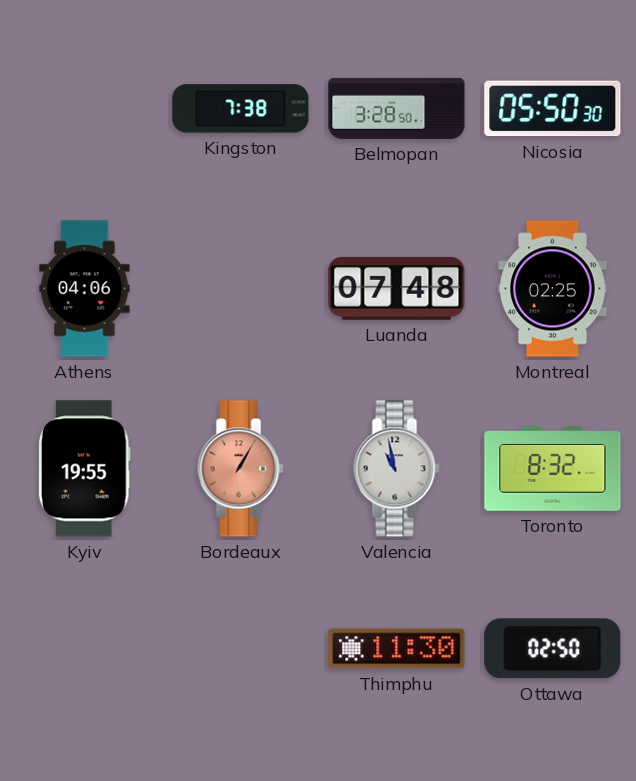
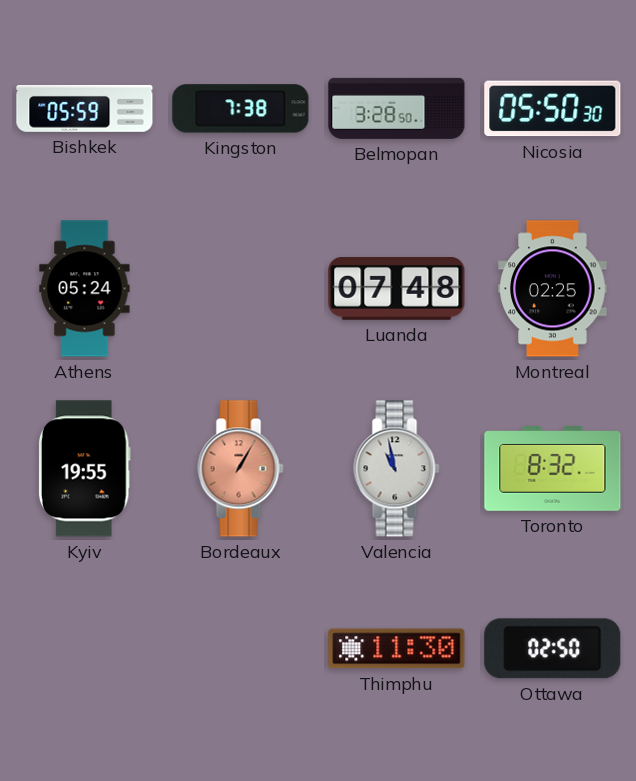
Bishkek: none -> 05:59 (85, 108)
Athens: 04:06 -> 05:24 (85, 289)
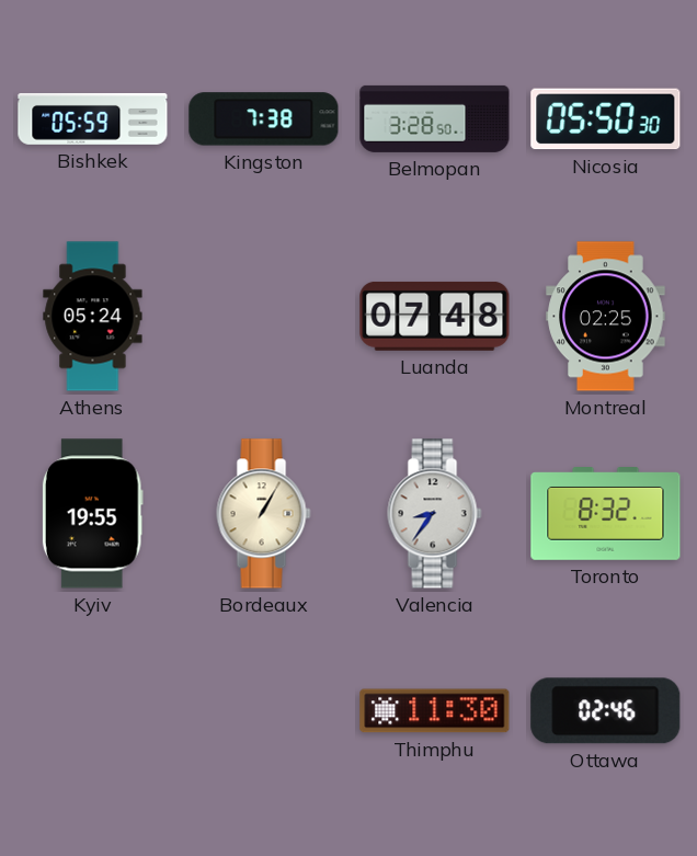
Bordeaux dial: salmon -> cream (264, 514)
Valencia: 10:58 -> 8:36 (435, 514)
Ottawa: 02:50 -> 02:46 (606, 711)
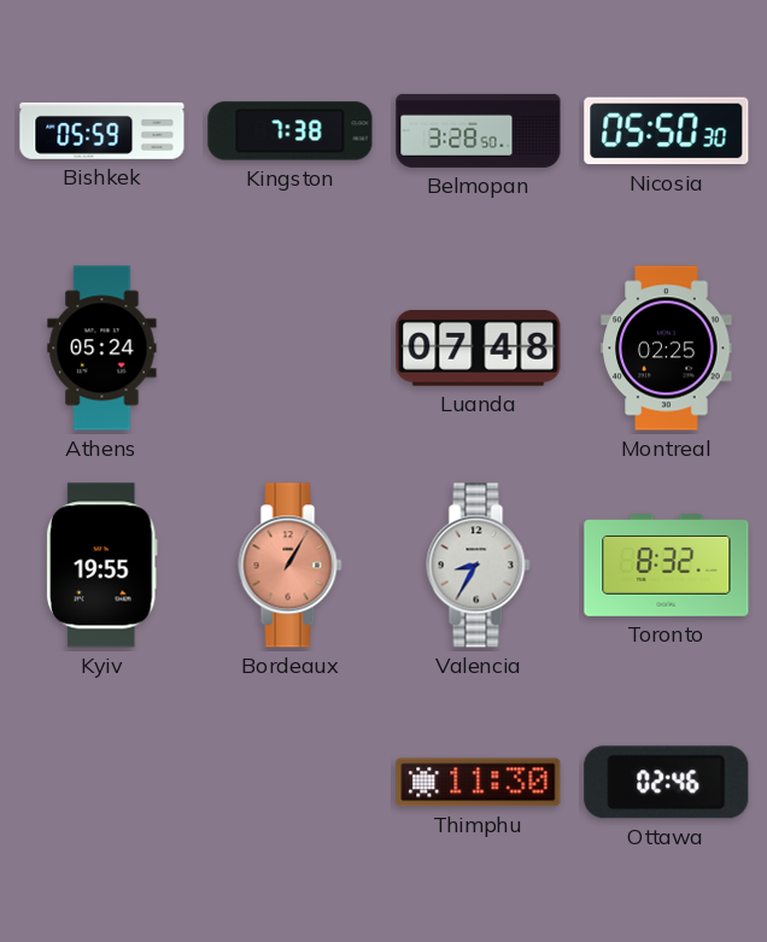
Bordeaux dial: cream -> salmon (291, 566)
Valencia: 8:36 -> 8:35 (479, 566)
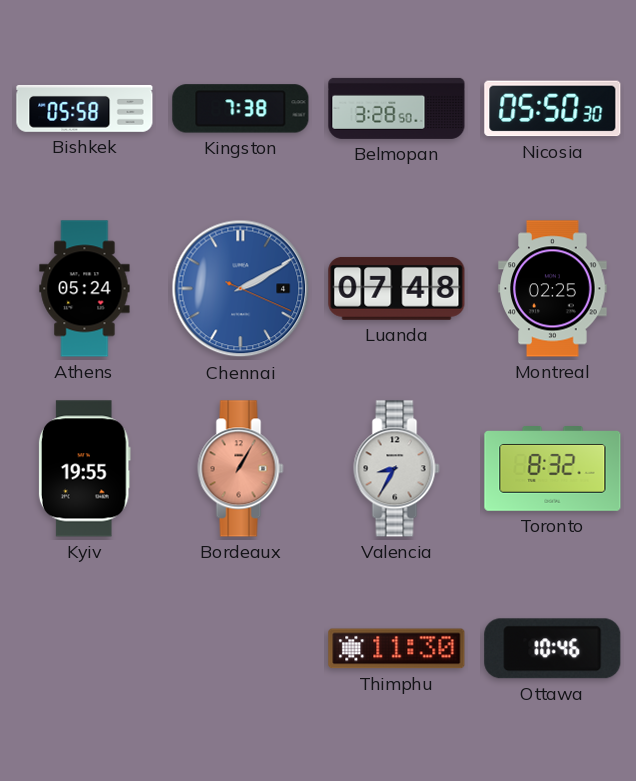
Bishkek: 05:59 -> 05:58 (85, 108)
Chennai: none -> 2:10 (241, 289)
Ottawa: 02:46 -> 10:46 (553, 649)
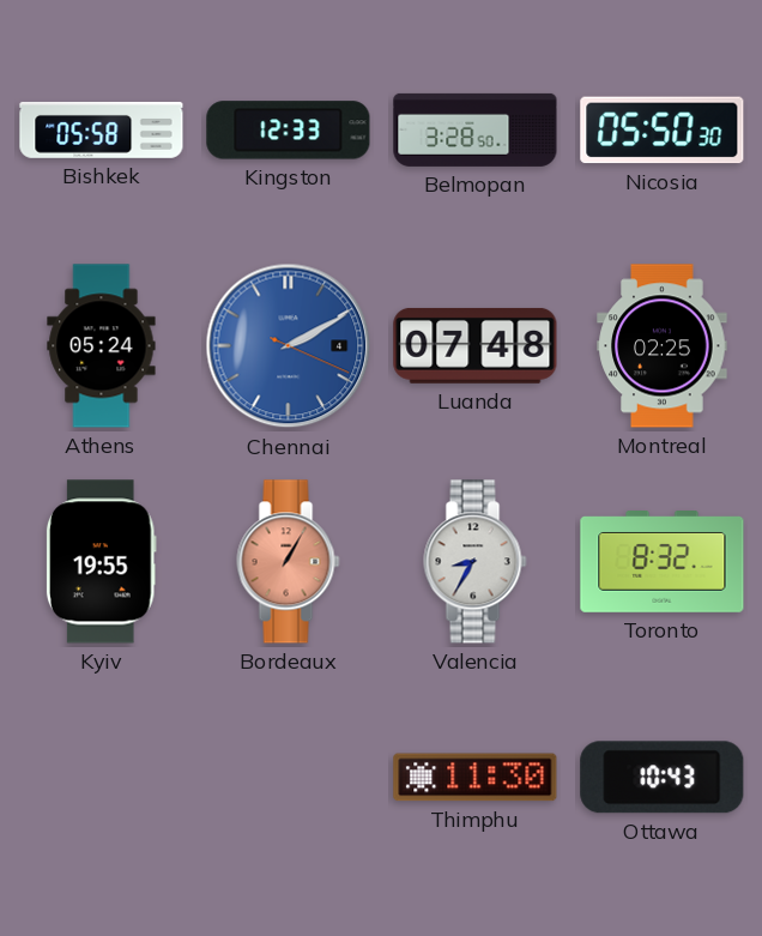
Kingston: 7:38 -> 12:33 (289, 131)
Ottawa: 10:46 -> 10:43 (663, 778)
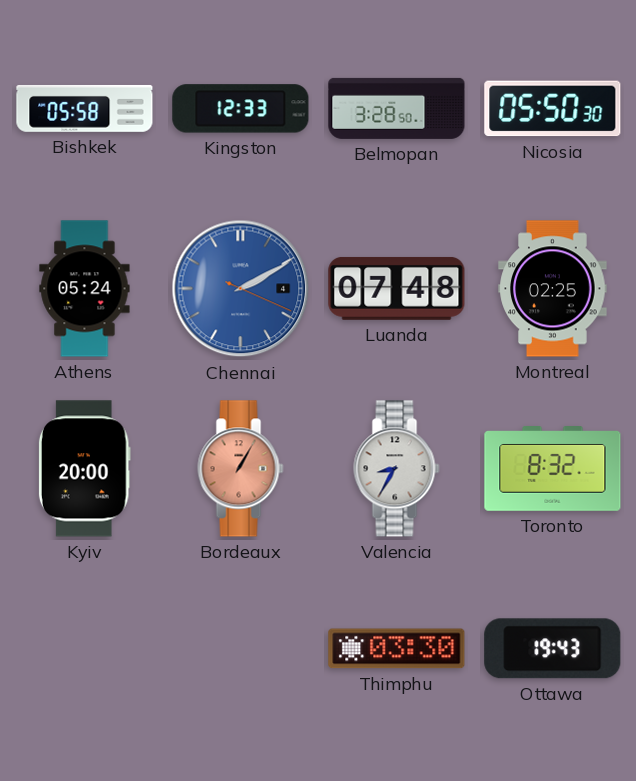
Kyiv: 19:55 -> 20:00 (84, 469)
Thimphu: 11:30 -> 03:30 (397, 649)
Ottawa: 10:43 -> 19:43 (553, 649)
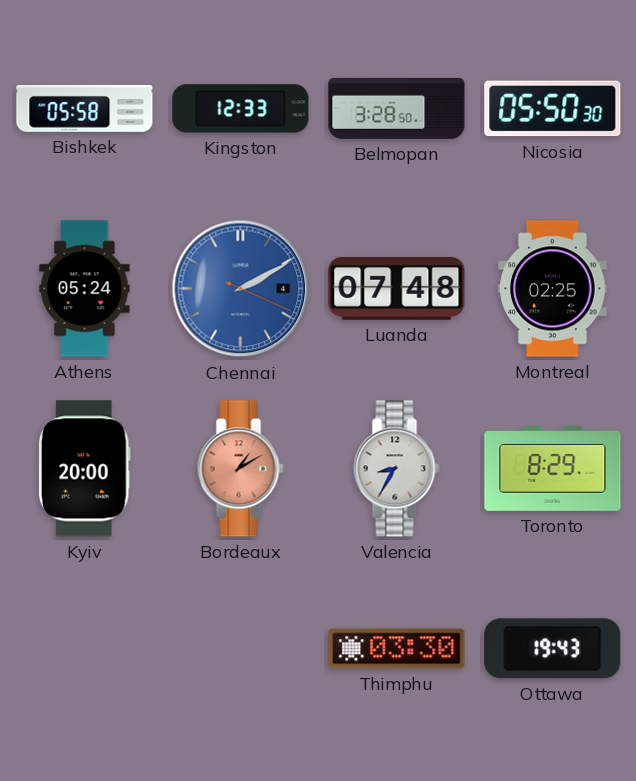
Bordeaux: 1:05 -> 1:10 (241, 469)
Toronto: 8:32 -> 8:29 (553, 469)
